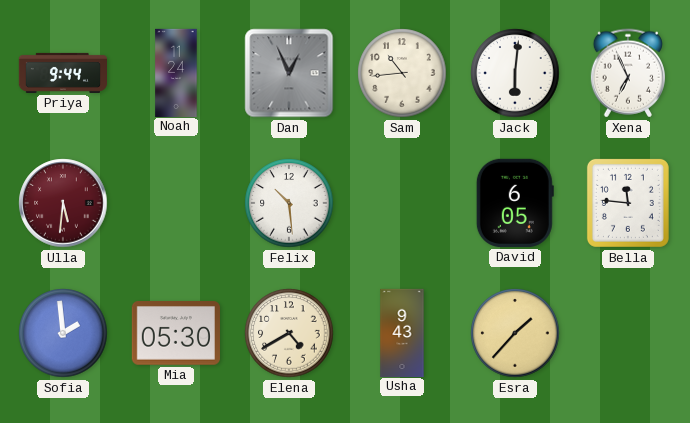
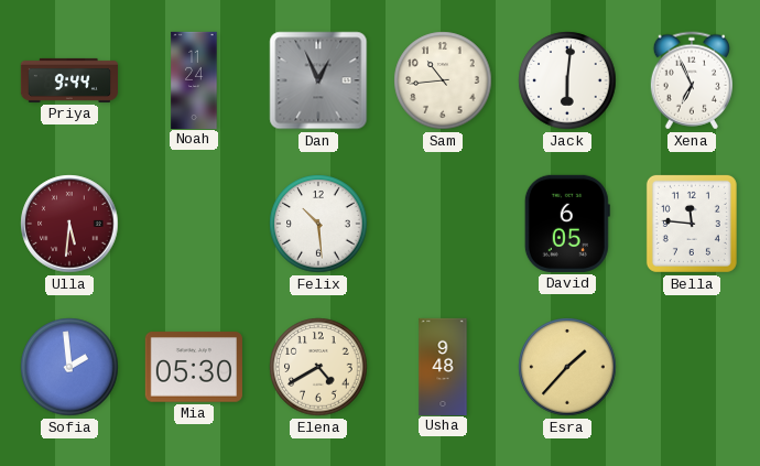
Usha: 9:43 -> 9:48 (443, 366)
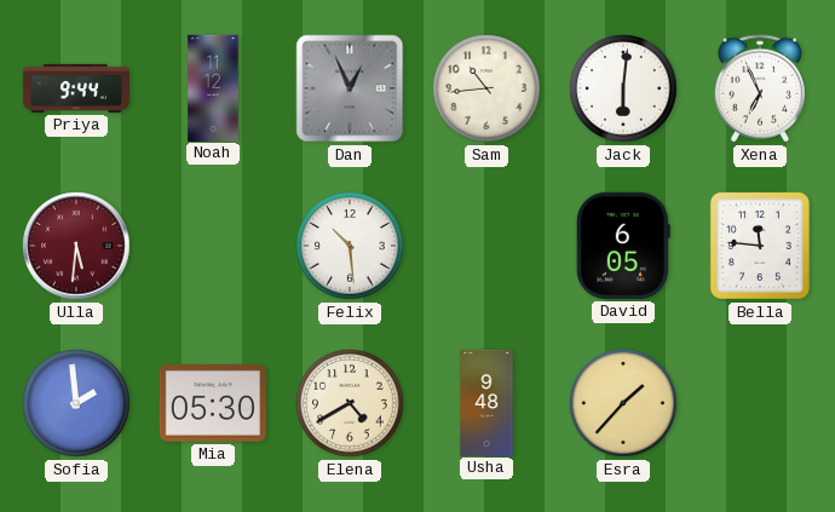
Noah: 11:24 -> 11:12 (213, 87)
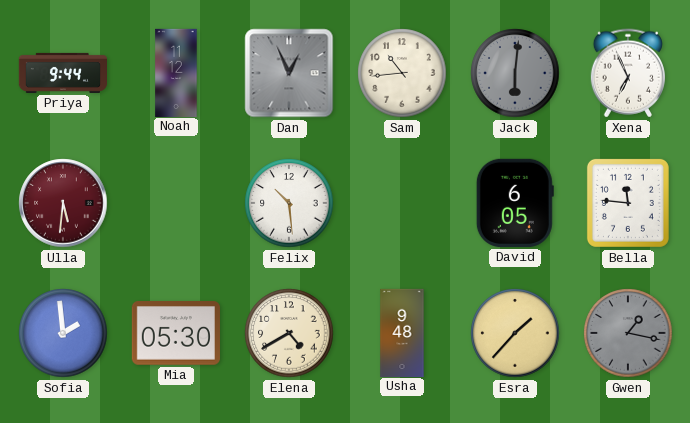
Jack dial: white -> grey (515, 73)
Gwen: none -> 1:17 (628, 333)
